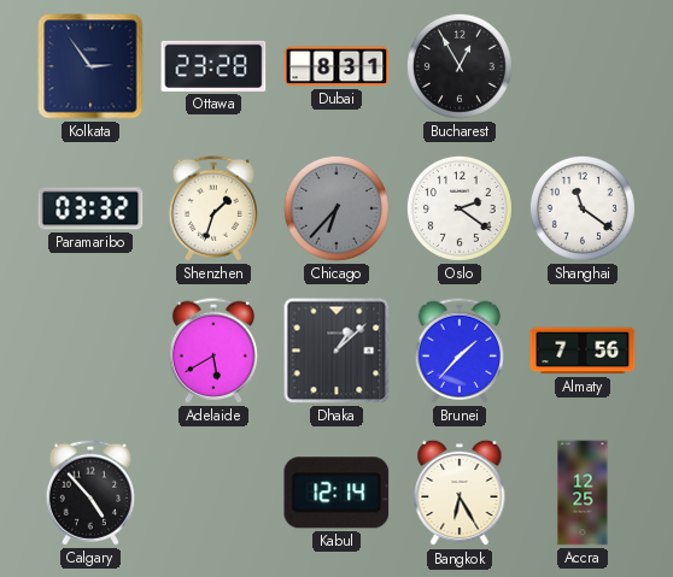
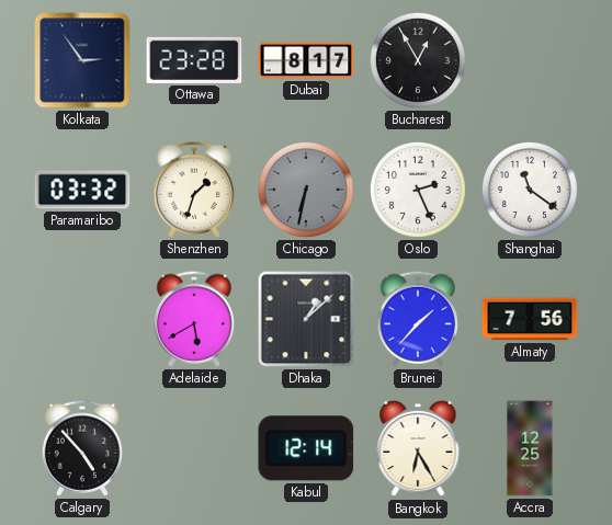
Dubai: 8:31 -> 8:17 (306, 60)
Chicago: 6:37 -> 6:32 (306, 190)
Oslo: 2:21 -> 2:26 (418, 190)
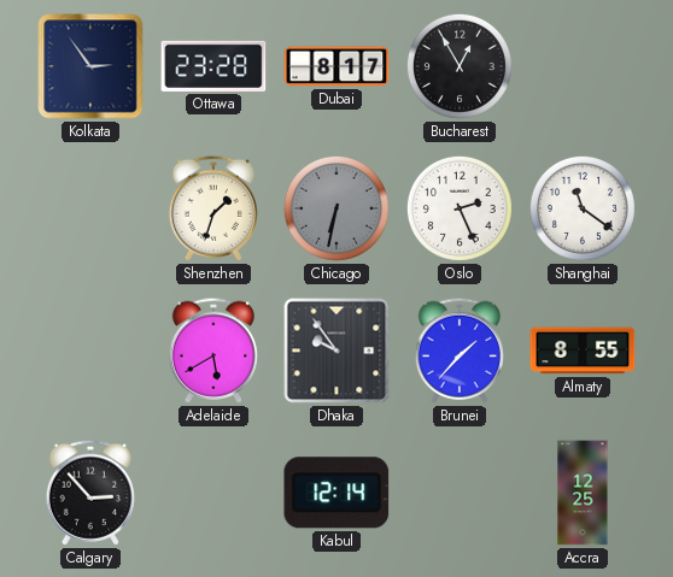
Paramaribo: 03:32 -> none (82, 190)
Dhaka: 1:08 -> 9:54 (336, 351)
Almaty: 7:56 -> 8:55 (583, 351)
Calgary: 4:53 -> 2:53 (90, 493)
Bangkok: 6:25 -> none (418, 448)
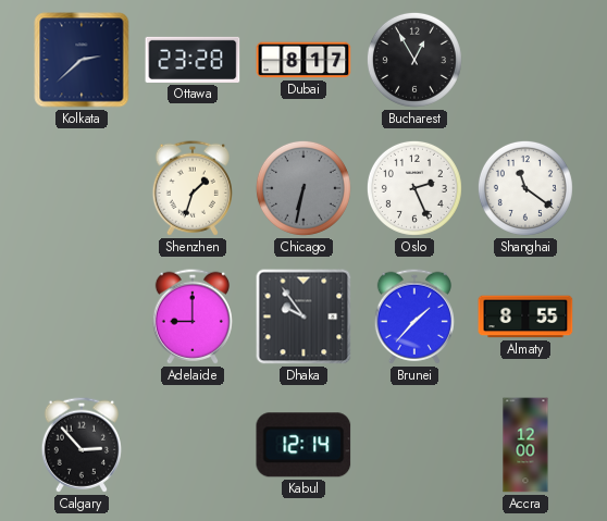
Kolkata: 2:54 -> 2:38 (82, 60)
Adelaide: 5:40 -> 9:00 (193, 317)
Accra: 12:25 -> 12:00 (525, 445)
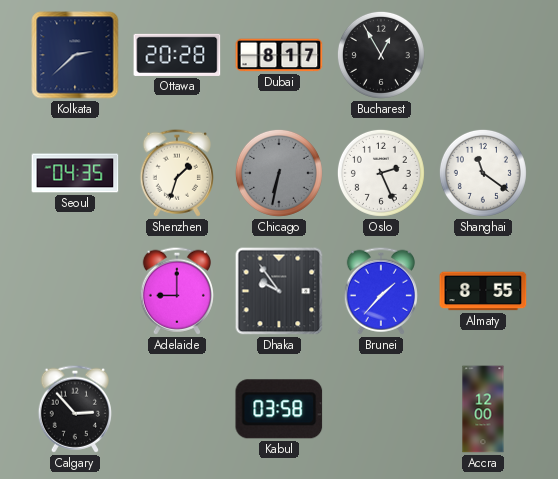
Ottawa: 23:28 -> 20:28 (177, 55)
Seoul: none -> 04:35 (75, 173)
Kabul: 12:14 -> 03:58 (279, 409)
